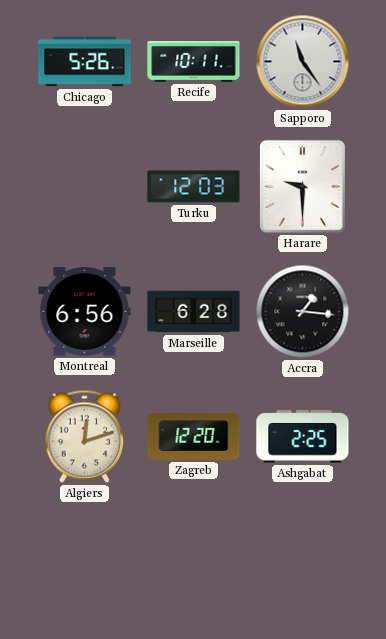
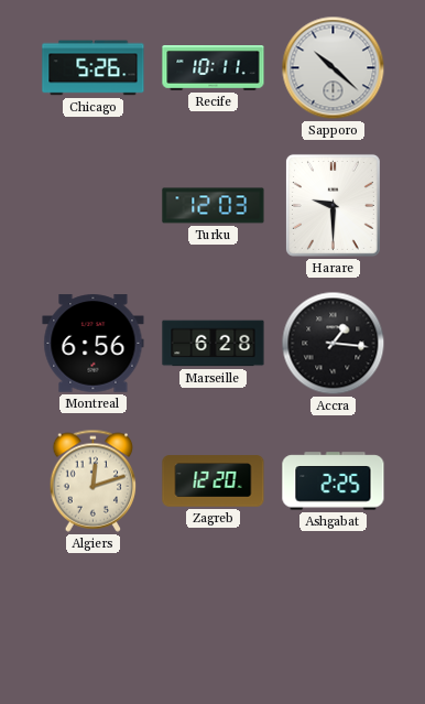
Sapporo: 11:24 -> 10:22 (334, 68)
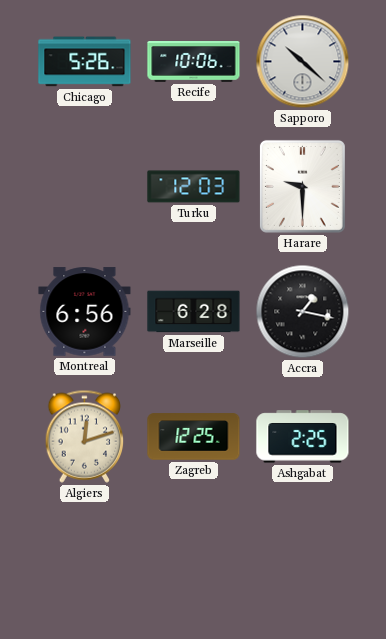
Recife: 10:11 -> 10:06 (194, 62)
Accra: 1:16 -> 1:17 (303, 312)
Zagreb: 12:20 -> 12:25 (194, 437)
